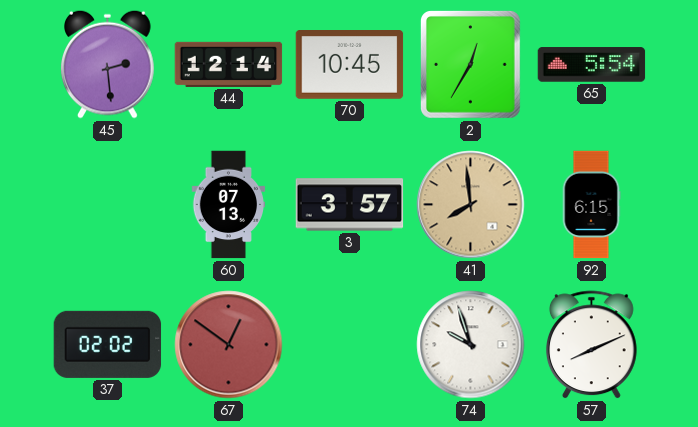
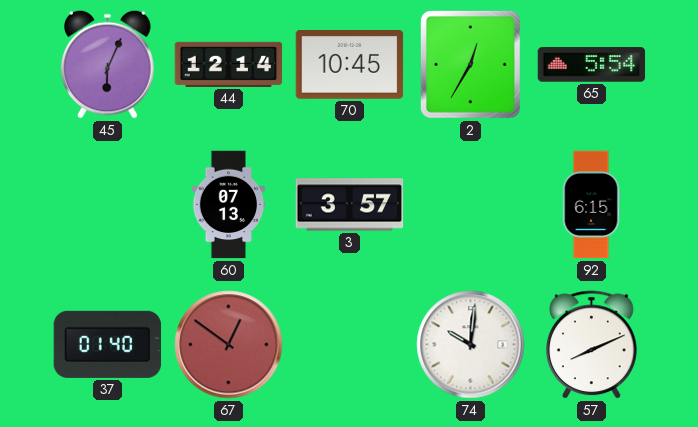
45: 2:29 -> 6:04 (108, 64)
41: 7:59 -> none (471, 205)
37: 02:02 -> 01:40 (108, 344)
74: 9:57 -> 10:01 (471, 345)
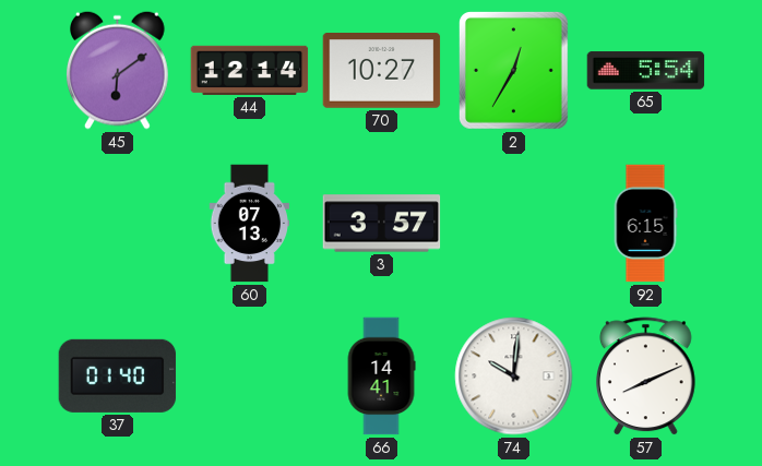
45: 6:04 -> 6:09 (118, 70)
70: 10:45 -> 10:27 (382, 71)
67: 12:51 -> none (229, 345)
66: none -> 14:41 (381, 377)
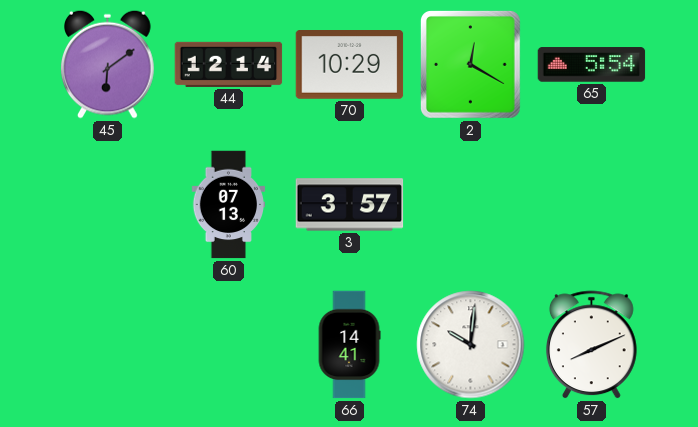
70: 10:27 -> 10:29 (350, 65)
2: 12:35 -> 12:20 (470, 65)
92: 6:15 -> none (645, 224)
37: 01:40 -> none (118, 375)
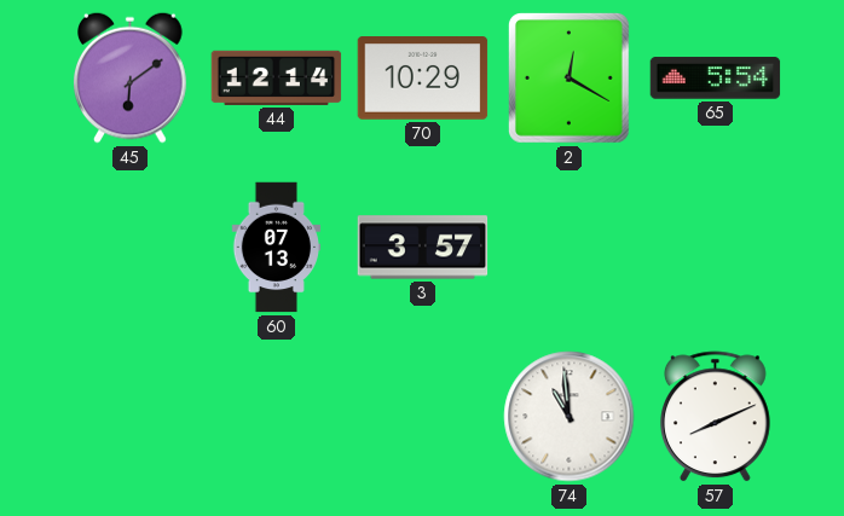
66: 14:41 -> none (349, 345)
74: 10:01 -> 10:59 (570, 417)
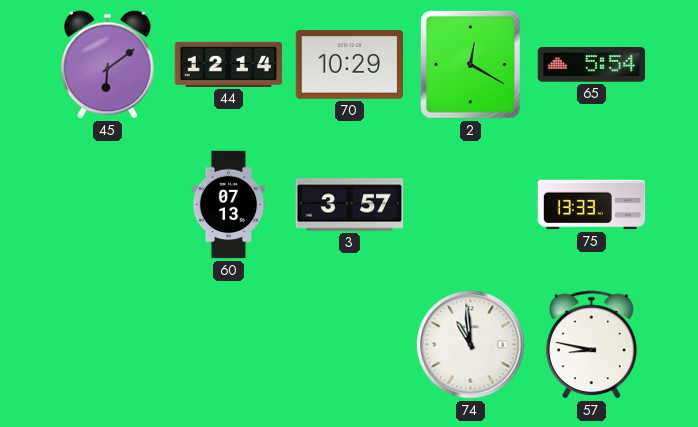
75: none -> 13:33 (592, 205)
57: 8:11 -> 8:47 (591, 345)
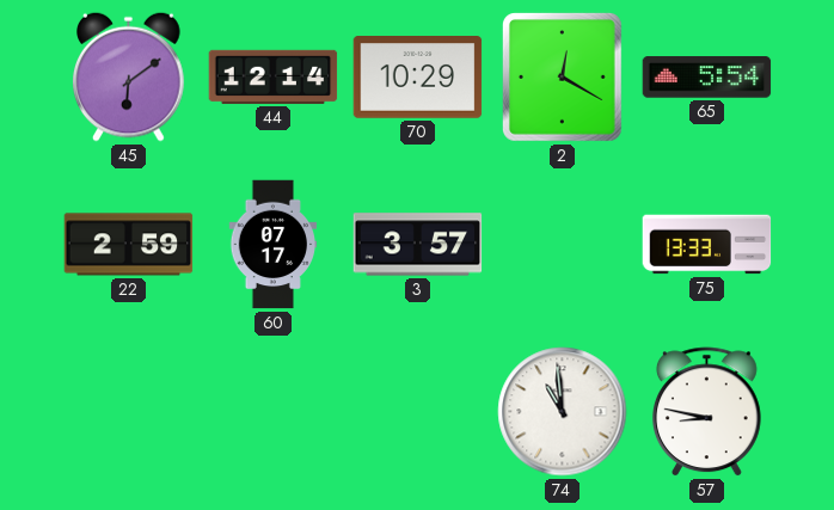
22: none -> 2:59 (129, 245)
60: 07:13 -> 07:17 (274, 245)
